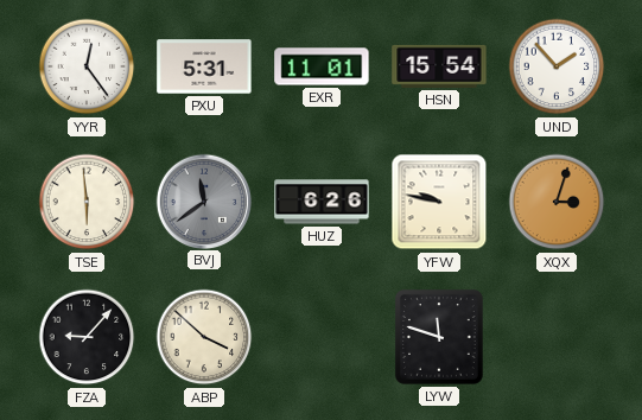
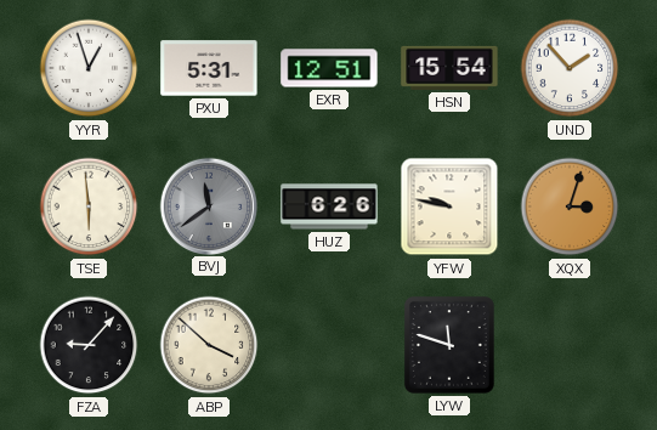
YYR: 12:24 -> 12:57 (89, 68)
EXR: 11:01 -> 12:51 (329, 68)
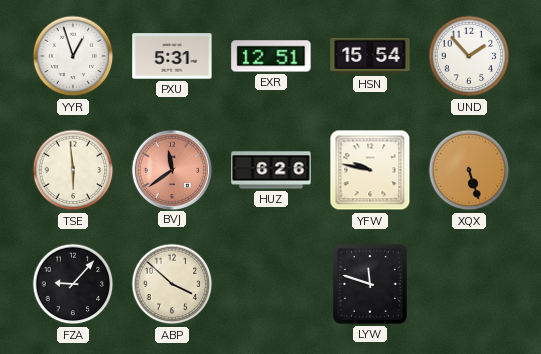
BVJ dial: grey -> salmon (171, 169)
XQX: 3:03 -> 5:27 (469, 170)
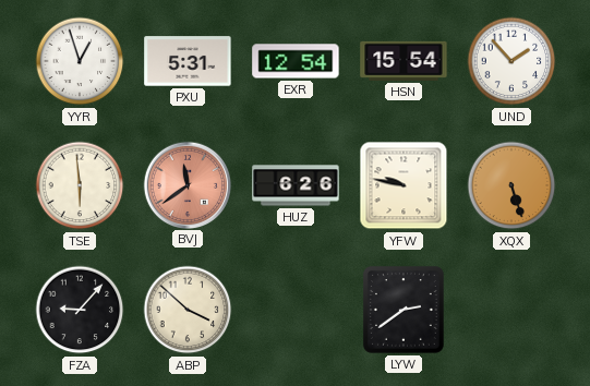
EXR: 12:51 -> 12:54 (296, 61)
LYW: 11:48 -> 2:39 (404, 310)
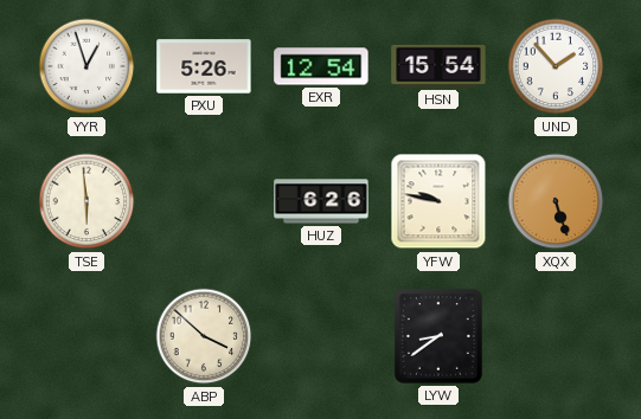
PXU: 5:31 -> 5:26 (204, 66)
BVJ: 11:39 -> none (186, 184)
FZA: 9:07 -> none (80, 310)
LYW: 2:39 -> 8:39 (438, 336)
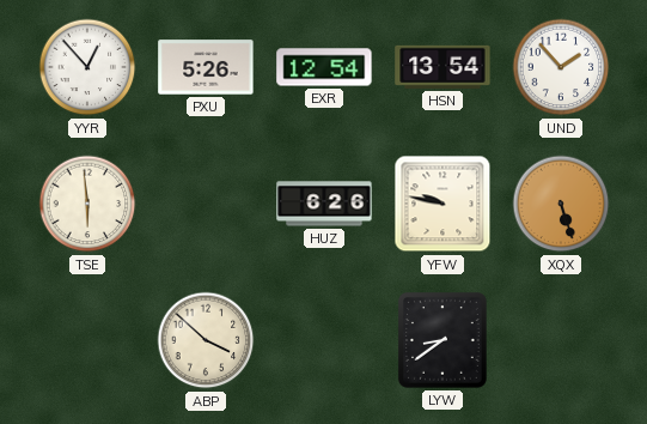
YYR: 12:57 -> 12:53 (87, 67)
HSN: 15:54 -> 13:54 (442, 67)
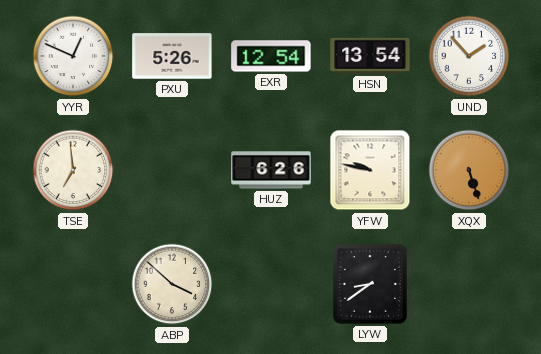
YYR: 12:53 -> 12:49 (73, 56)
TSE: 5:59 -> 6:59 (73, 170)
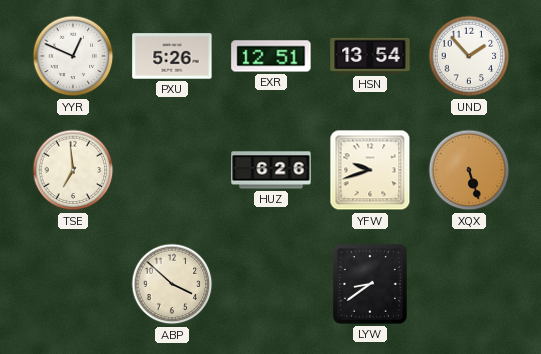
EXR: 12:54 -> 12:51 (271, 56)
YFW: 9:47 -> 9:42 (370, 170)
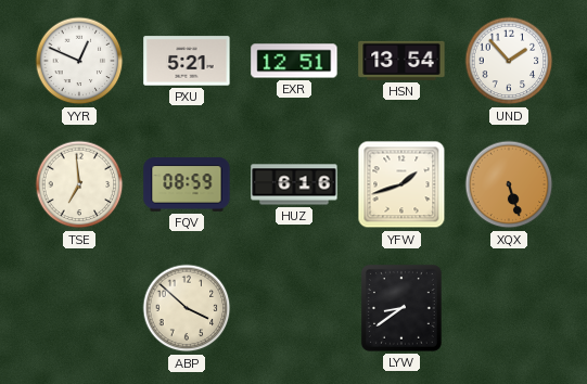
PXU: 5:26 -> 5:21 (187, 61)
FQV: none -> 08:59 (187, 184)
HUZ: 6:26 -> 6:16 (294, 184)
YFW: 9:42 -> 1:42 (401, 184)
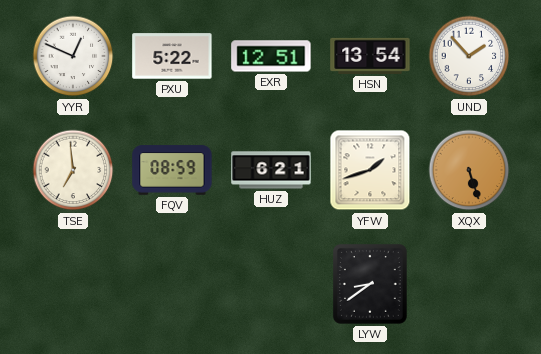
PXU: 5:21 -> 5:22 (172, 56)
HUZ: 6:16 -> 6:21 (271, 170)
ABP: 3:52 -> none (187, 308)
